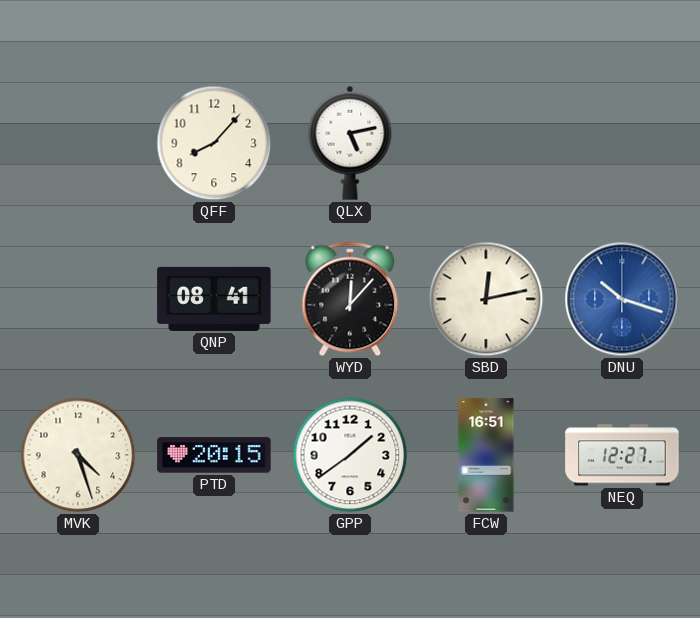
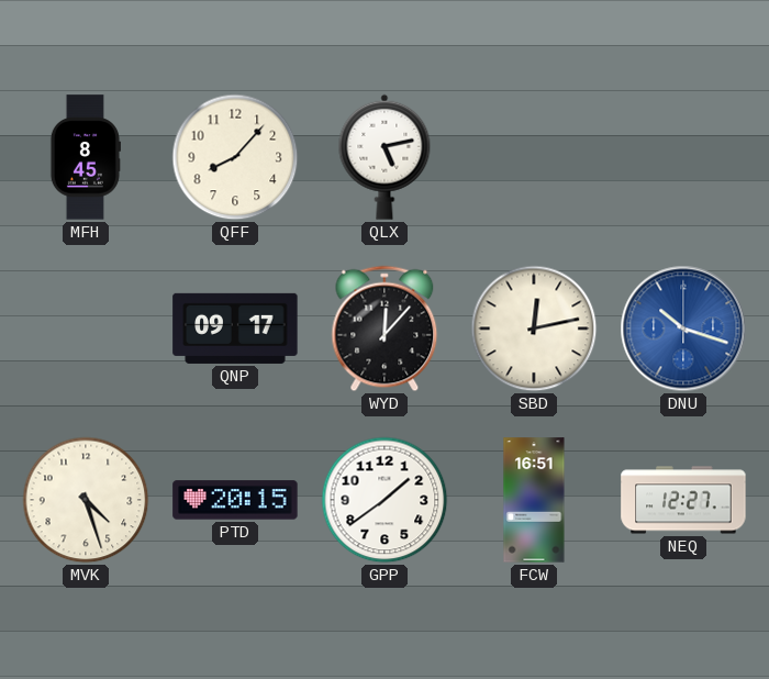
MFH: none -> 8:45 (85, 157)
QNP: 08:41 -> 09:17 (235, 329)
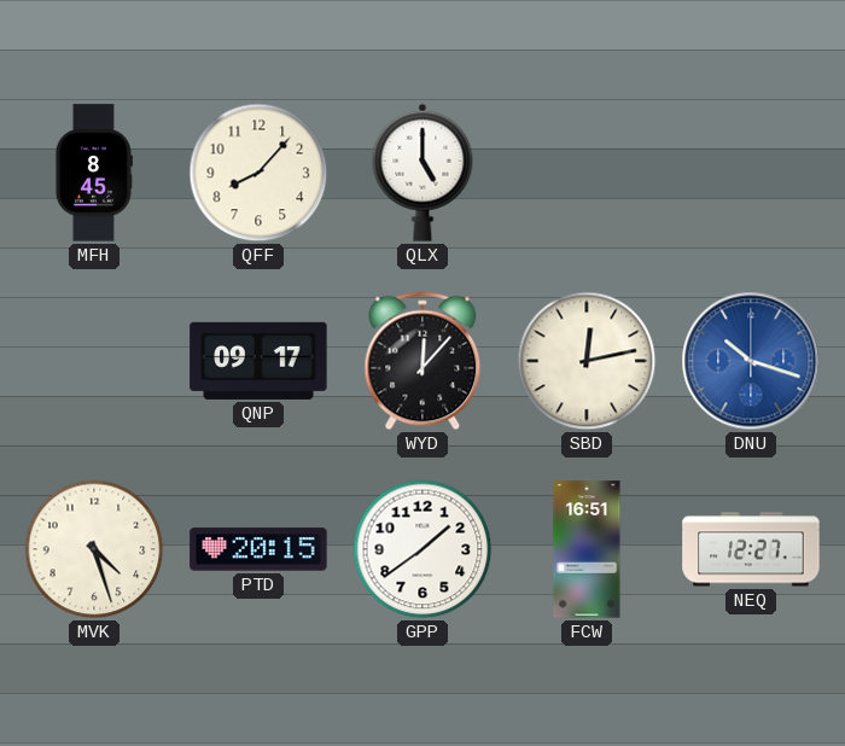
QLX: 5:13 -> 5:00 (422, 173)
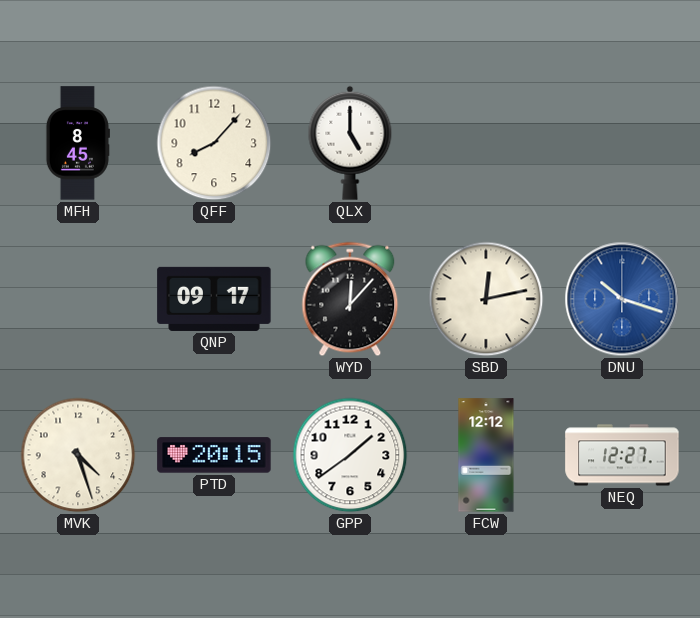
FCW: 16:51 -> 12:12 (486, 455)
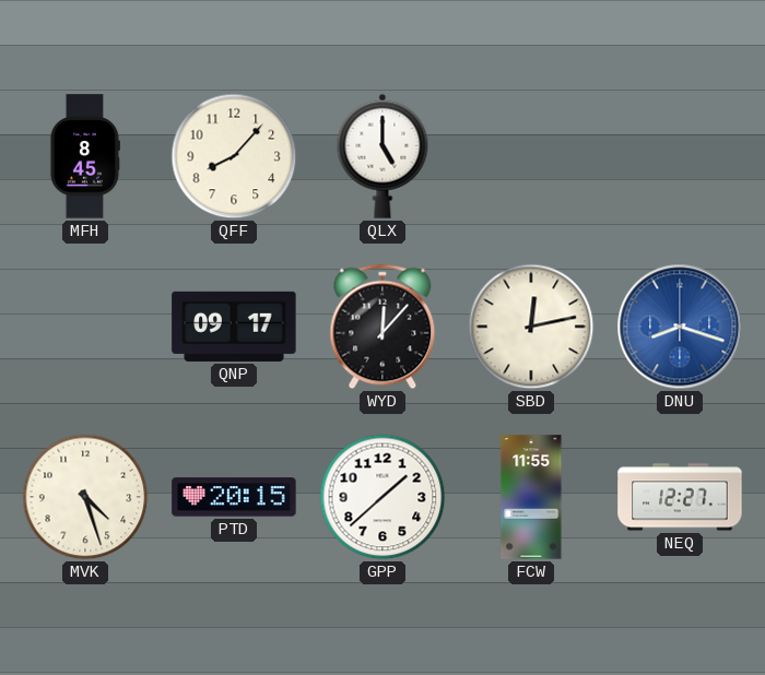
DNU: 10:18 -> 8:18 (680, 327)
GPP: 1:39 -> 1:38 (382, 497)
FCW: 12:12 -> 11:55 (531, 497)
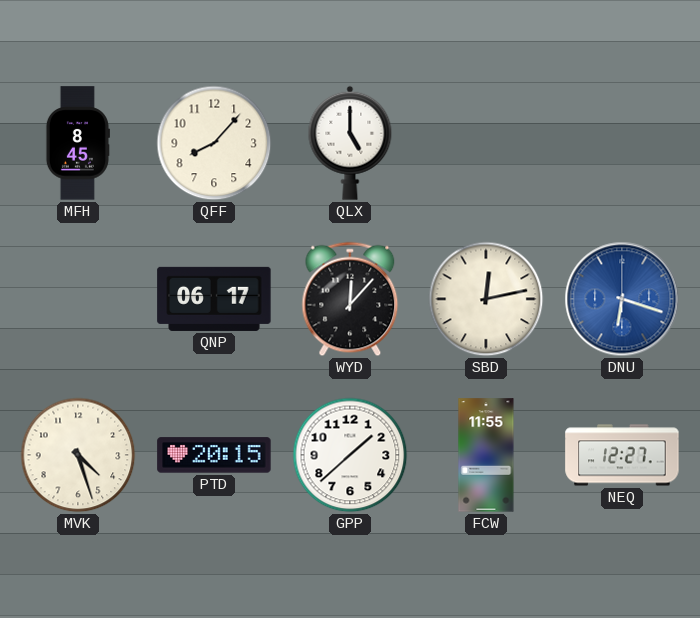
QNP: 09:17 -> 06:17 (214, 299)
DNU: 8:18 -> 6:18 (622, 299)
